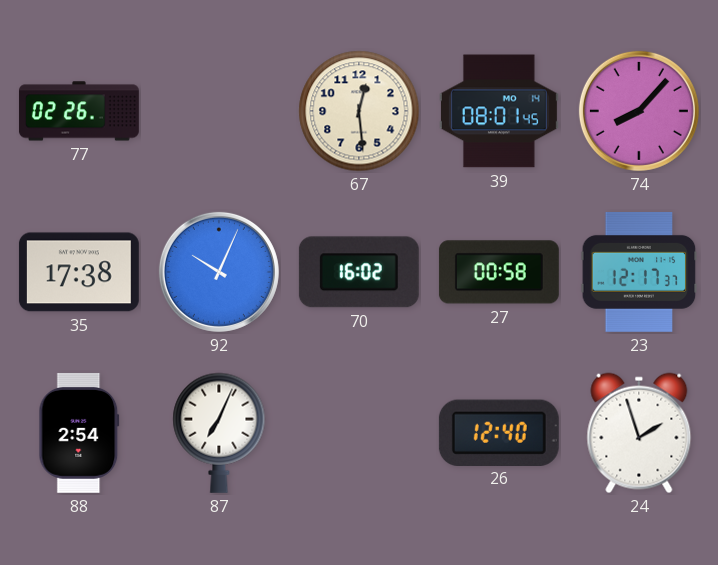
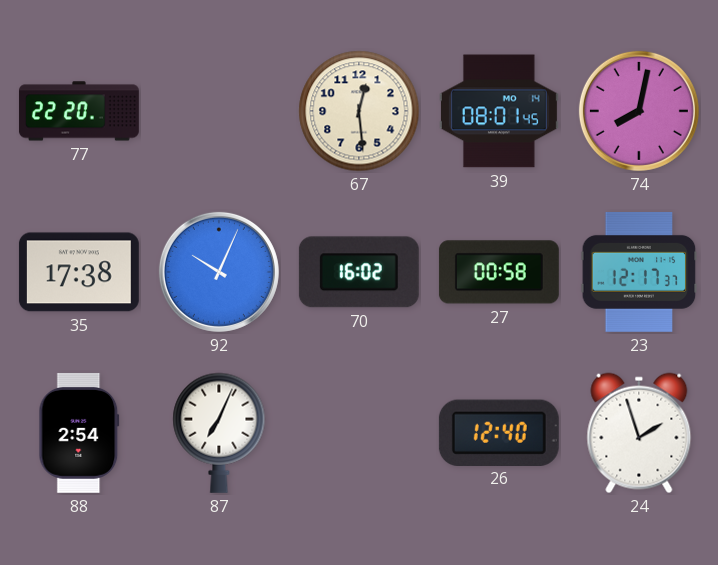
77: 02:26 -> 22:20 (79, 111)
74: 8:07 -> 8:02 (639, 111)
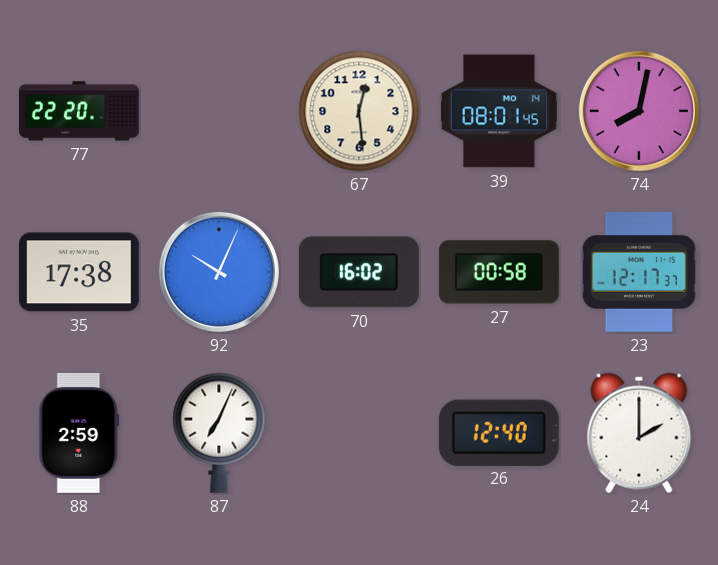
88: 2:54 -> 2:59 (79, 433)
24: 1:57 -> 2:00 (639, 433)
